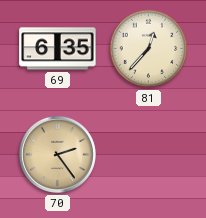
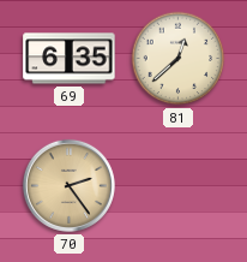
81: 12:37 -> 12:38 (179, 59)
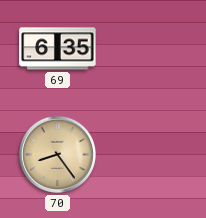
81: 12:38 -> none (179, 59)
70: 2:24 -> 8:24 (57, 154)
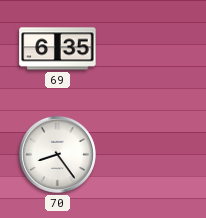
70 dial: champagne -> white (57, 154)
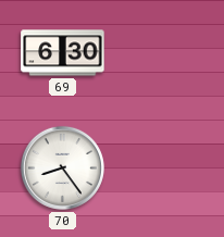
69: 6:35 -> 6:30 (63, 53)
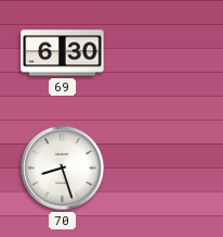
70: 8:24 -> 8:27 (62, 167)
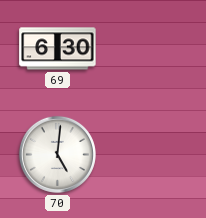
70: 8:27 -> 5:01 (57, 154)
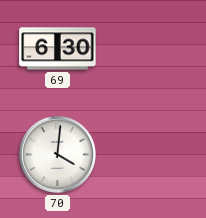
70: 5:01 -> 4:01 (57, 154)
